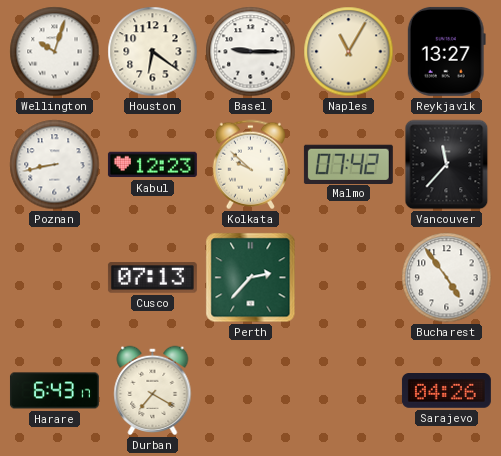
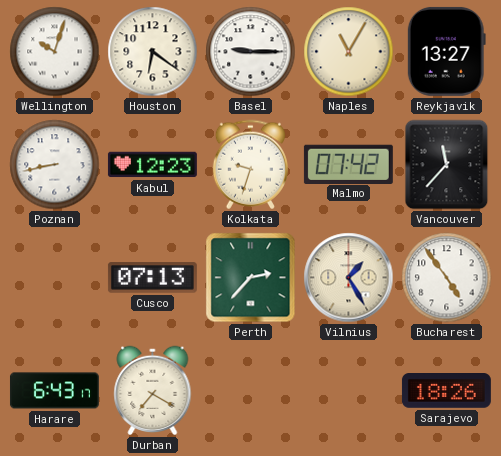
Kolkata: 9:52 -> 9:33 (250, 165)
Vilnius: none -> 1:25 (349, 278)
Sarajevo: 04:26 -> 18:26 (446, 391)
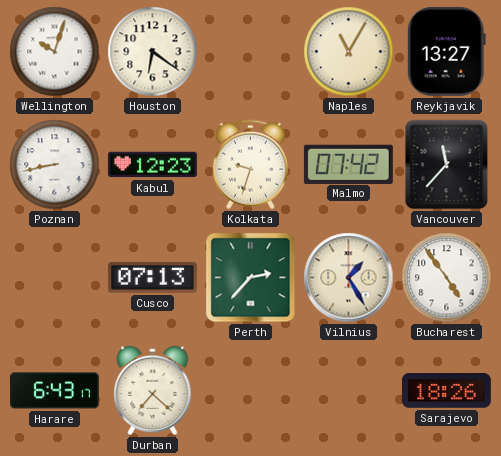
Basel: 9:15 -> none (251, 52)
Durban: 7:20 -> 7:22 (153, 391)
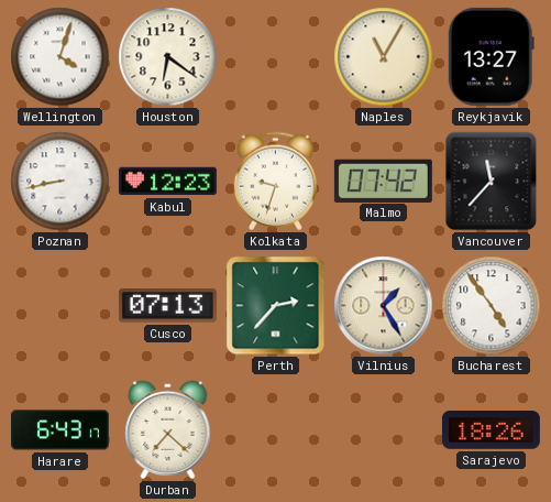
Wellington: 10:03 -> 4:03 (60, 57)
